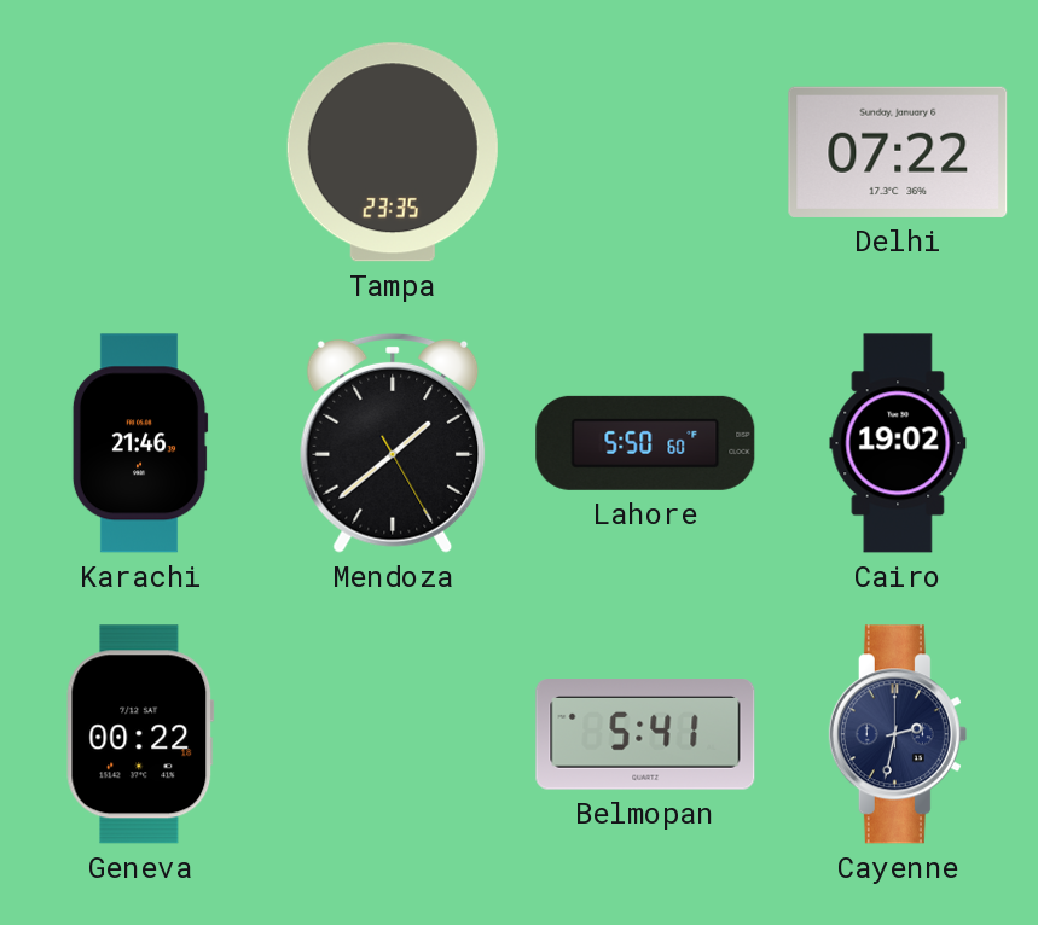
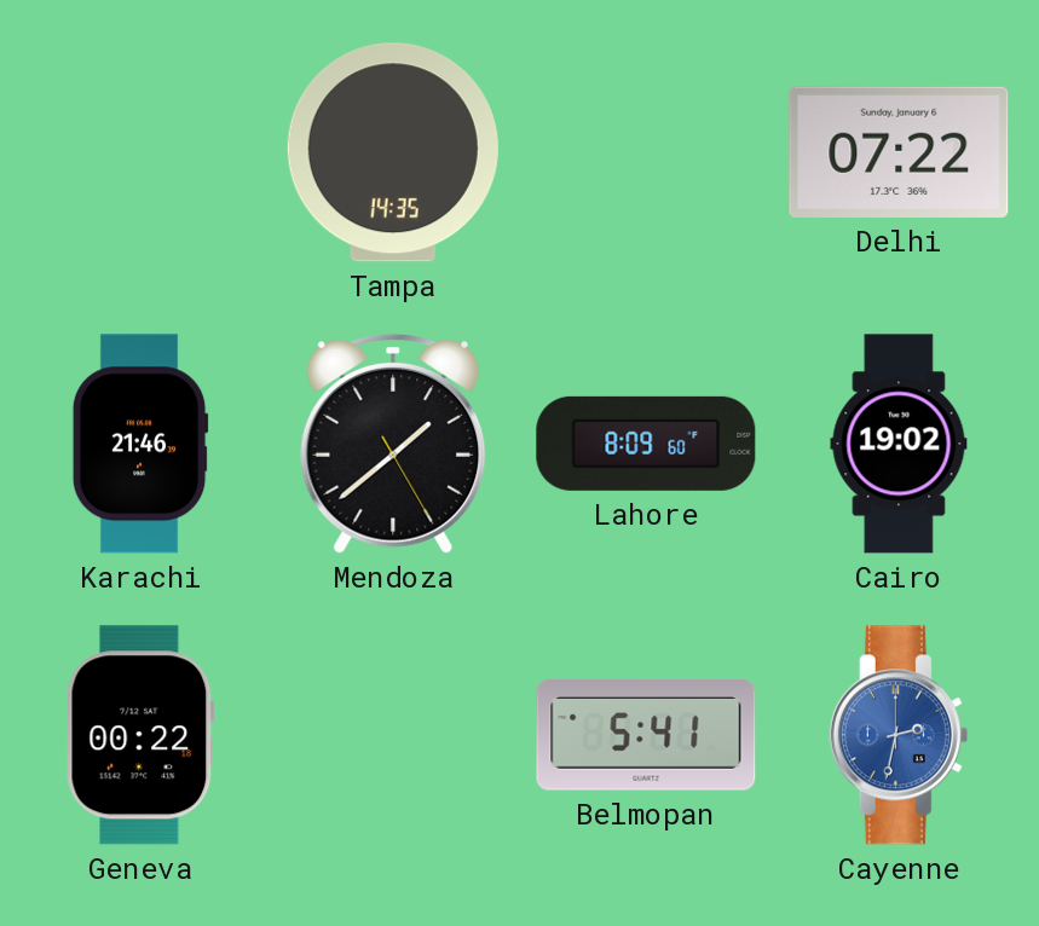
Tampa: 23:35 -> 14:35 (393, 152)
Lahore: 5:50 -> 8:09 (646, 444)
Cayenne dial: navy -> blue (899, 735)
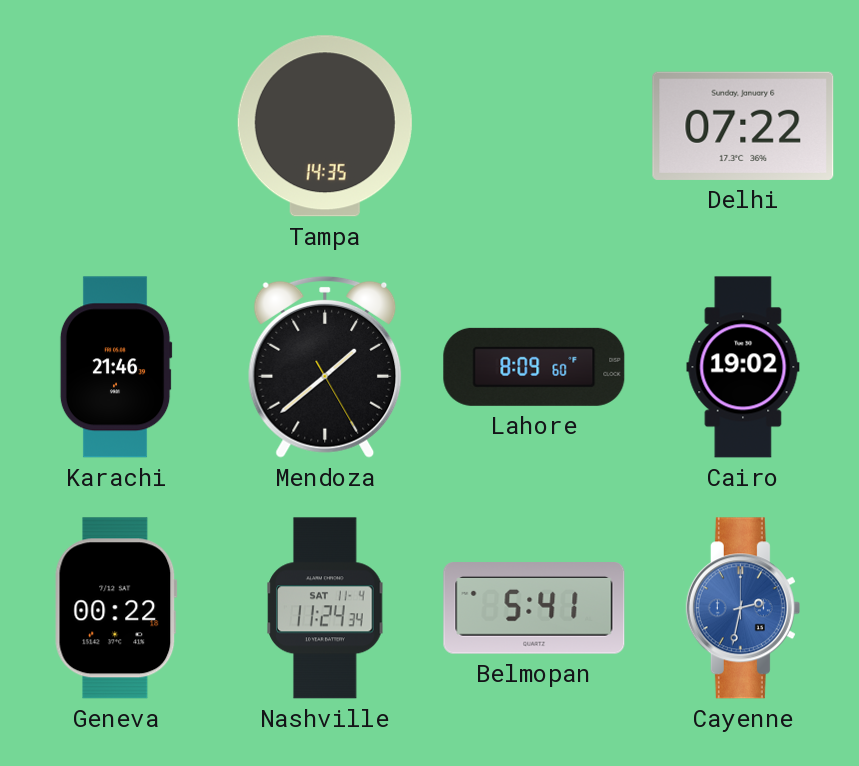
Nashville: none -> 11:24 (325, 608)
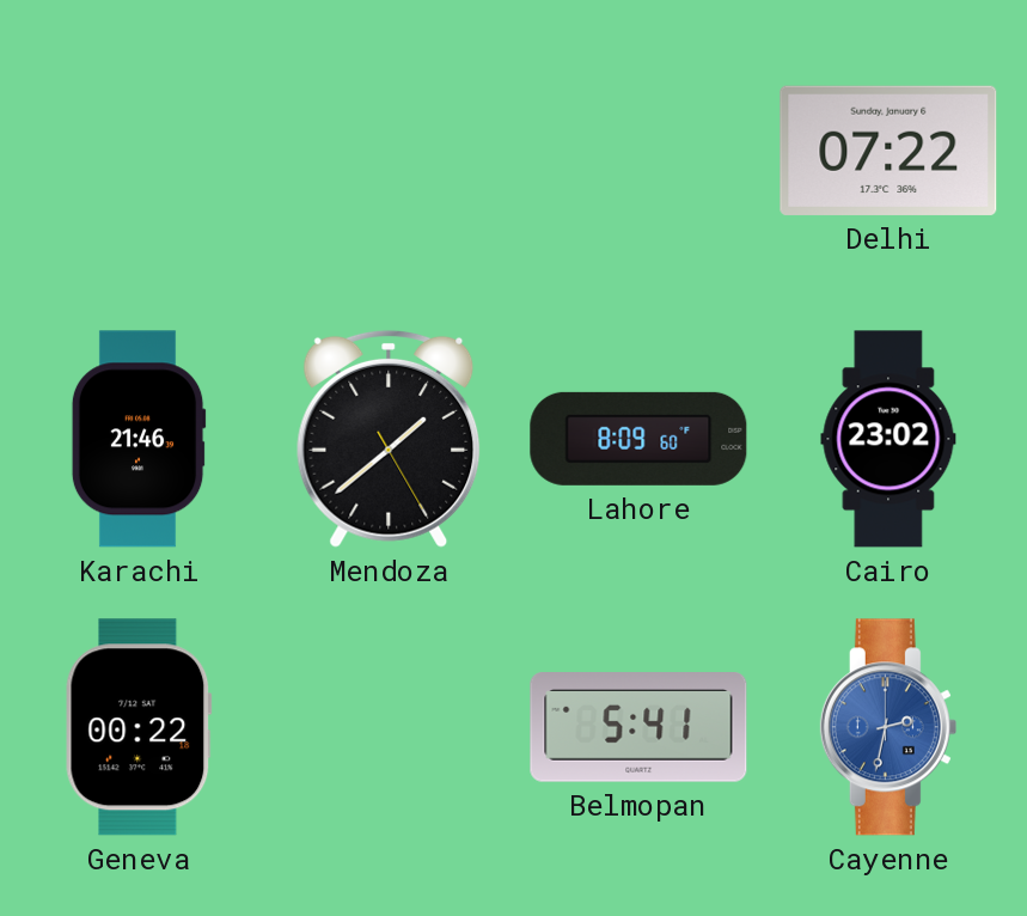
Tampa: 14:35 -> none (325, 126)
Cairo: 19:02 -> 23:02 (888, 439)
Nashville: 11:24 -> none (325, 608)
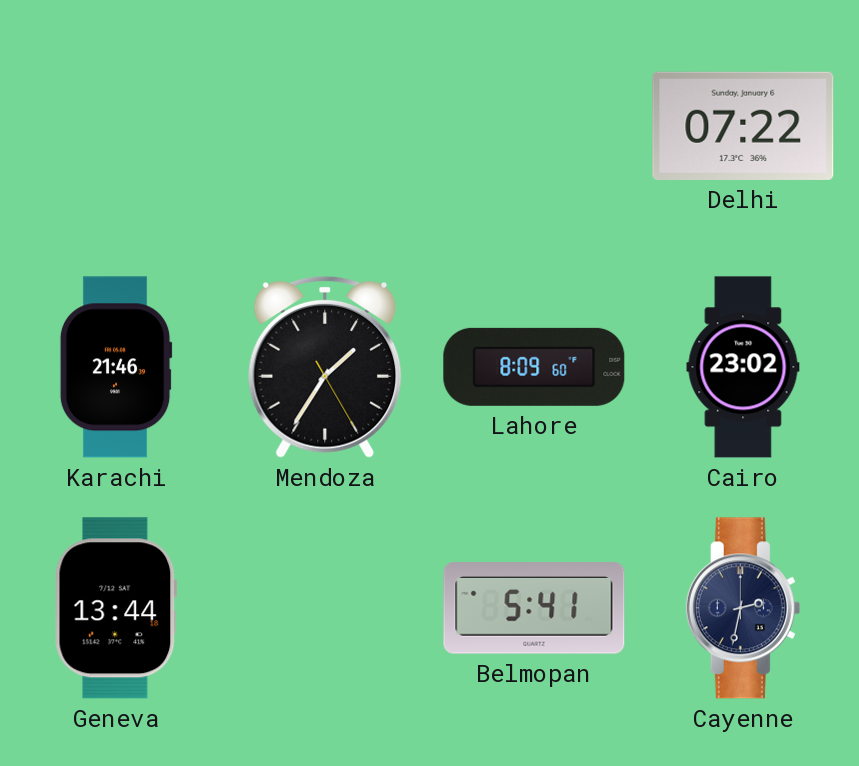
Mendoza: 1:38 -> 1:35 (325, 367)
Geneva: 00:22 -> 13:44 (116, 608)
Cayenne dial: blue -> navy (743, 608)
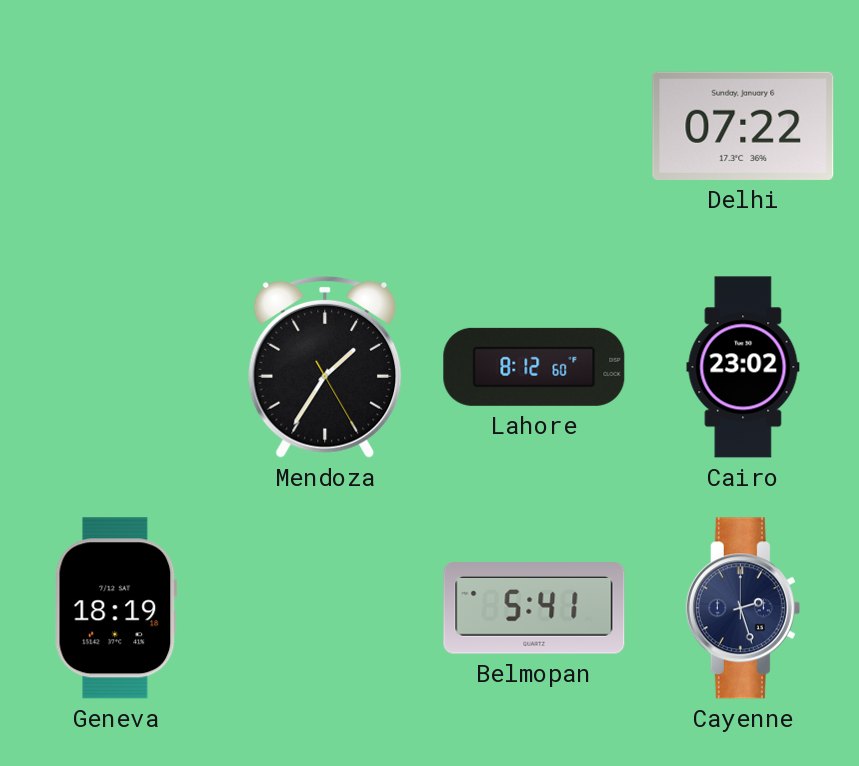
Karachi: 21:46 -> none (116, 367)
Lahore: 8:09 -> 8:12 (534, 367)
Geneva: 13:44 -> 18:19 (116, 608)
Cayenne: 2:32 -> 2:27 (743, 608)
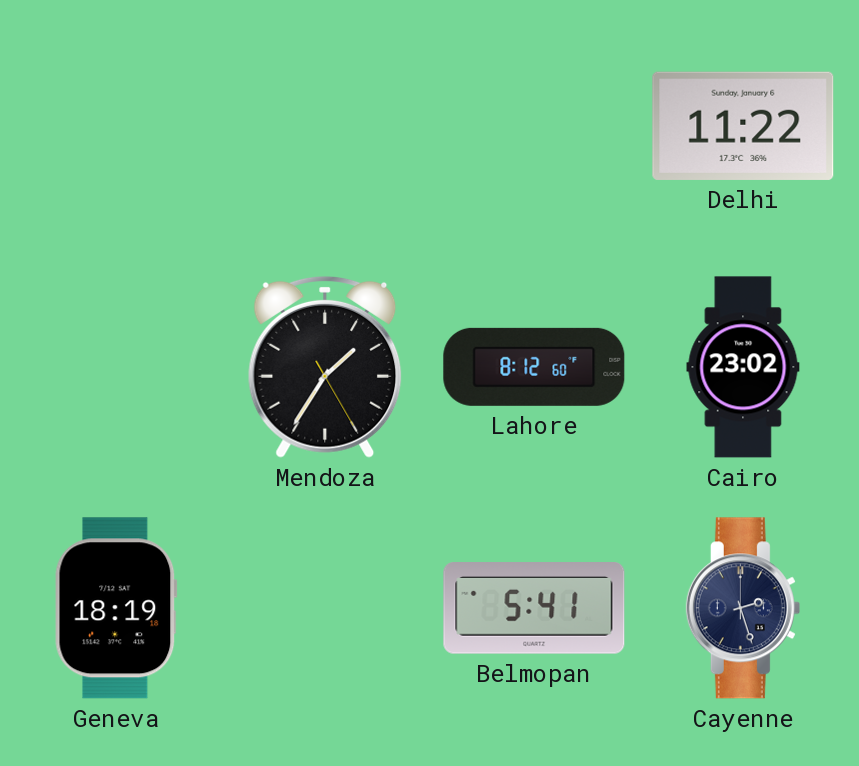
Delhi: 07:22 -> 11:22 (743, 126)
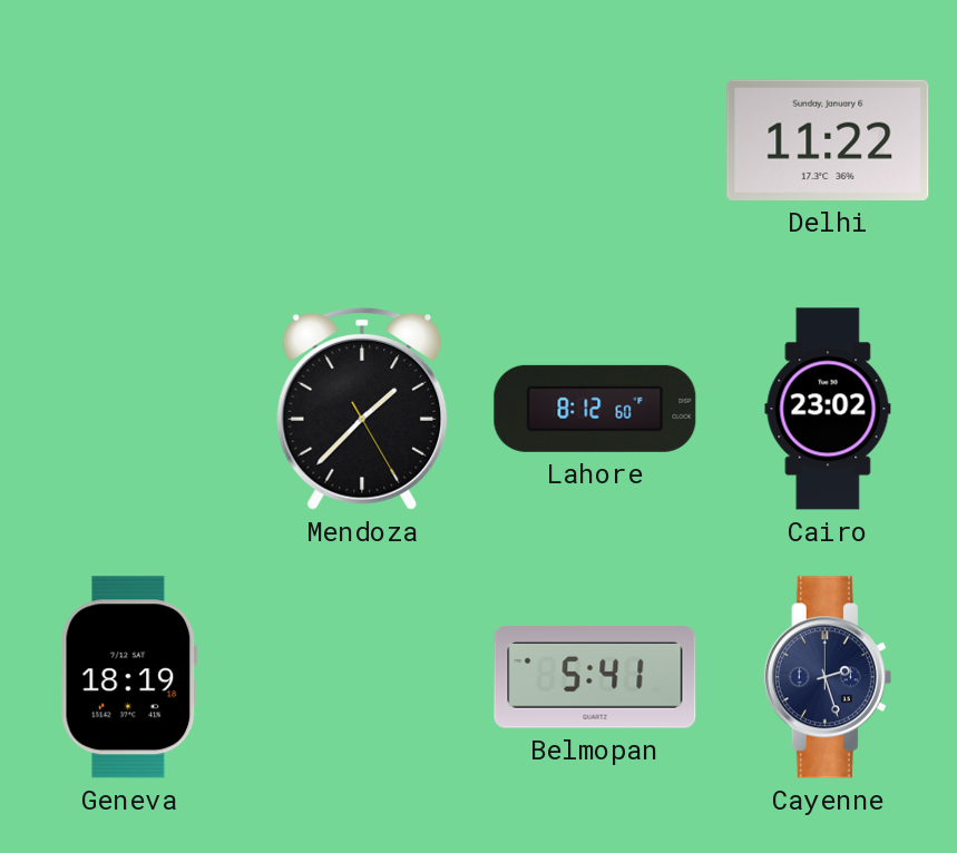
Mendoza: 1:35 -> 1:37 (362, 409)
